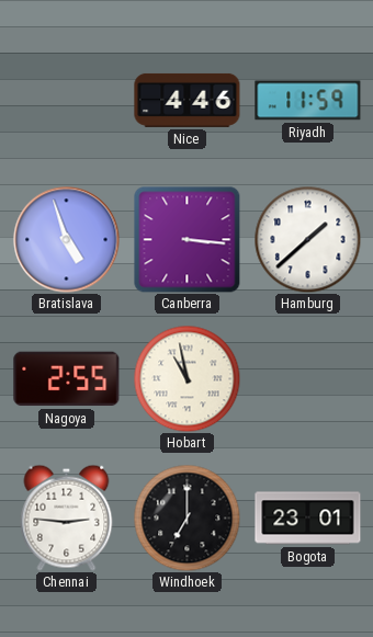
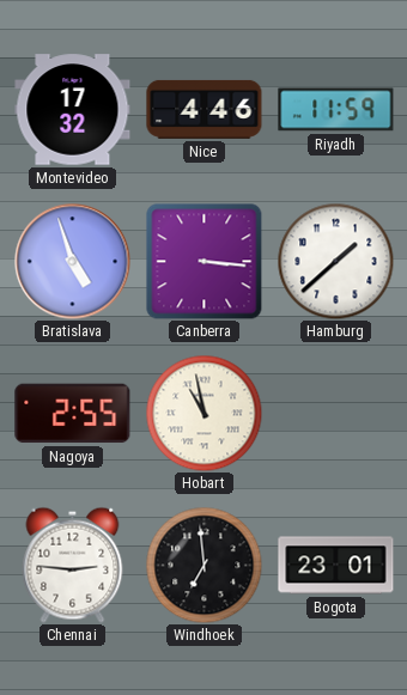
Montevideo: none -> 17:32 (73, 110)
Windhoek: 7:00 -> 6:59 (203, 565)
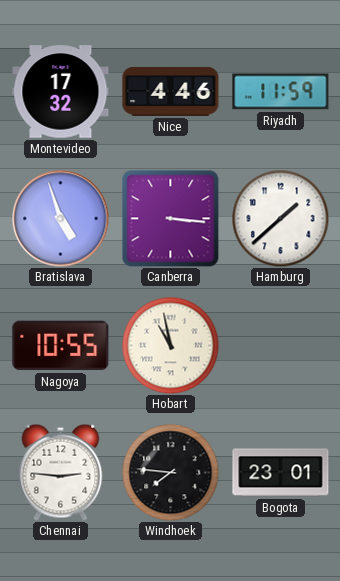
Nagoya: 2:55 -> 10:55 (61, 346)
Windhoek: 6:59 -> 7:46 (170, 472)
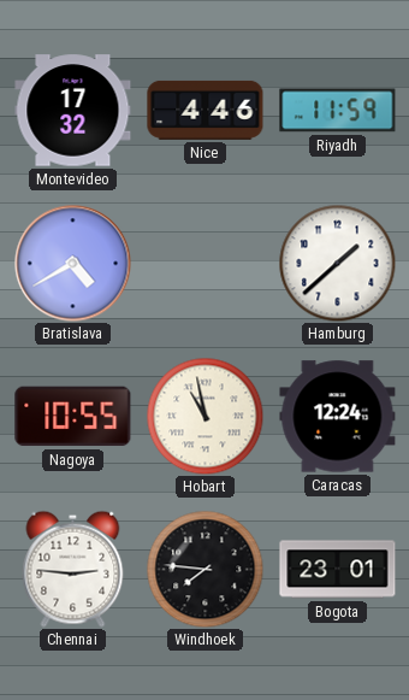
Bratislava: 4:57 -> 4:40 (73, 264)
Canberra: 3:16 -> none (171, 219)
Caracas: none -> 12:24 (338, 417)
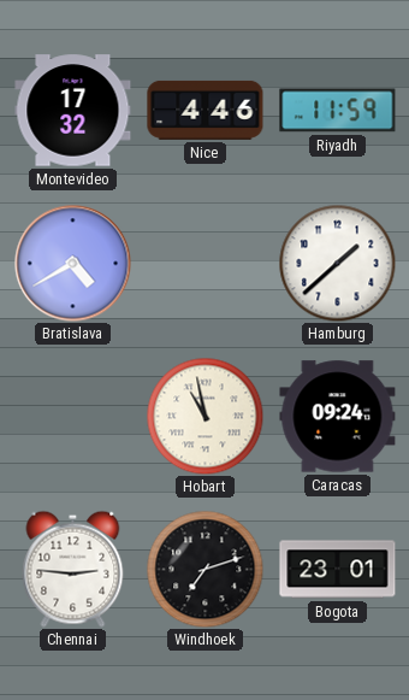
Nagoya: 10:55 -> none (73, 417)
Caracas: 12:24 -> 09:24 (338, 417)
Windhoek: 7:46 -> 7:12 (204, 569)
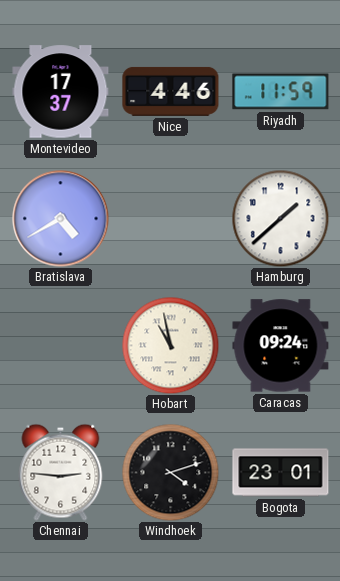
Montevideo: 17:32 -> 17:37 (61, 92)
Windhoek: 7:12 -> 4:12 (170, 472)
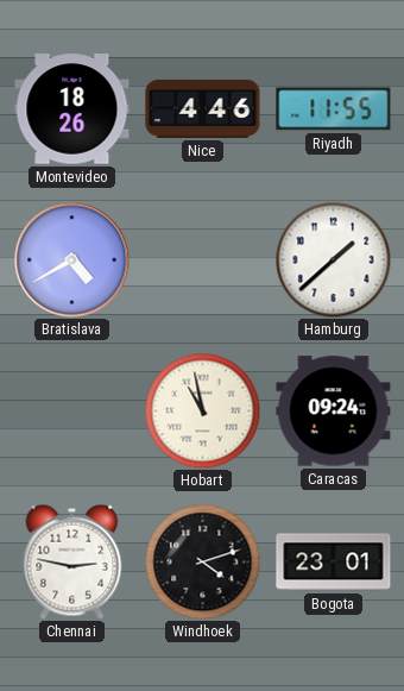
Montevideo: 17:37 -> 18:26 (72, 109)
Riyadh: 11:59 -> 11:55 (334, 109)
Chennai: 2:46 -> 2:47 (72, 561)
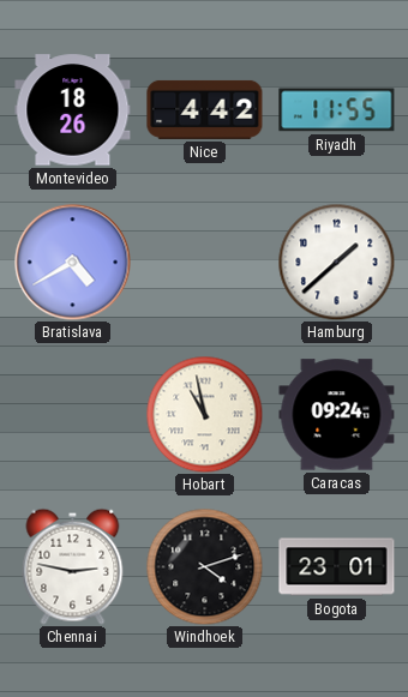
Nice: 4:46 -> 4:42 (205, 109)
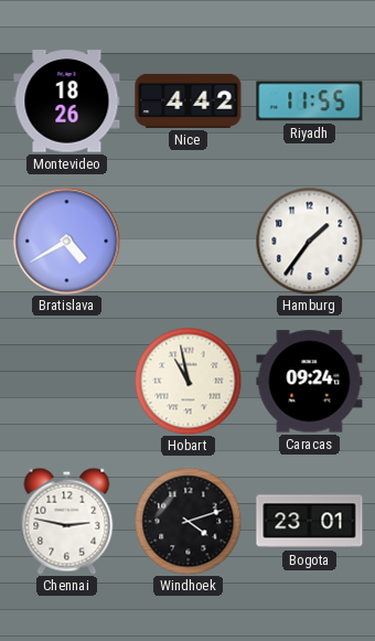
Hamburg: 1:38 -> 1:36 (309, 241)
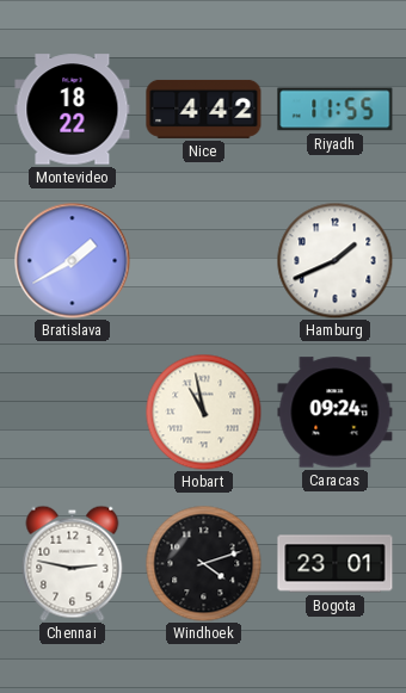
Montevideo: 18:26 -> 18:22 (73, 110)
Bratislava: 4:40 -> 1:40 (73, 261)
Hamburg: 1:36 -> 1:41 (334, 260)
